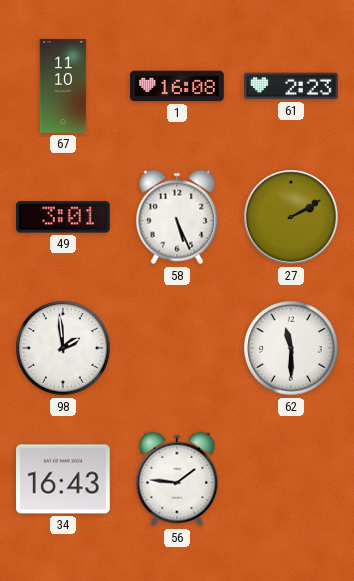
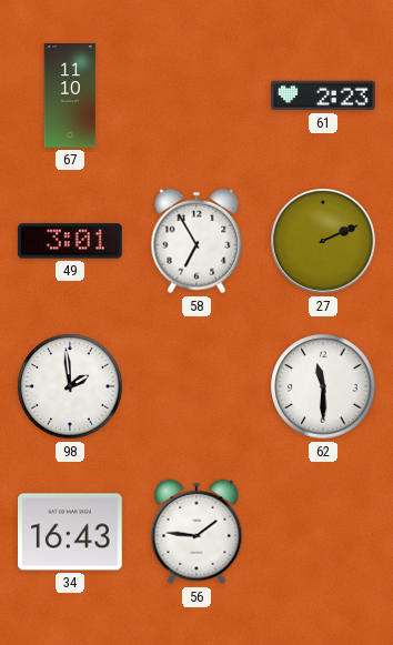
1: 16:08 -> none (177, 86)
58: 5:26 -> 6:55 (196, 241)
27: 2:10 -> 2:11 (323, 241)
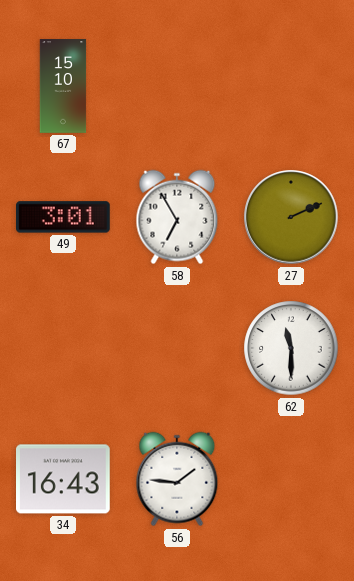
67: 11:10 -> 15:10 (63, 86)
61: 2:23 -> none (324, 95)
98: 1:59 -> none (70, 386)
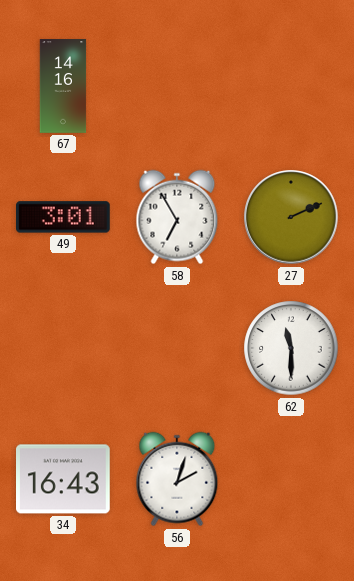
67: 15:10 -> 14:16 (63, 86)
56: 1:46 -> 2:03 (177, 479)
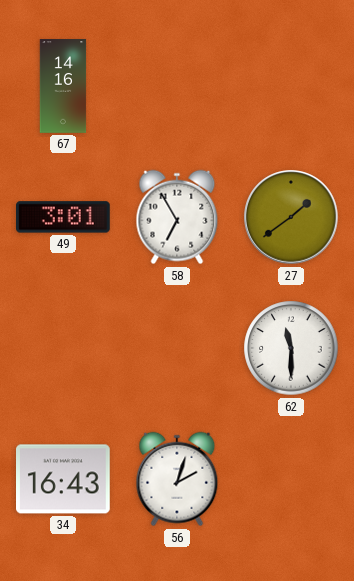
27: 2:11 -> 1:39 (291, 217)
